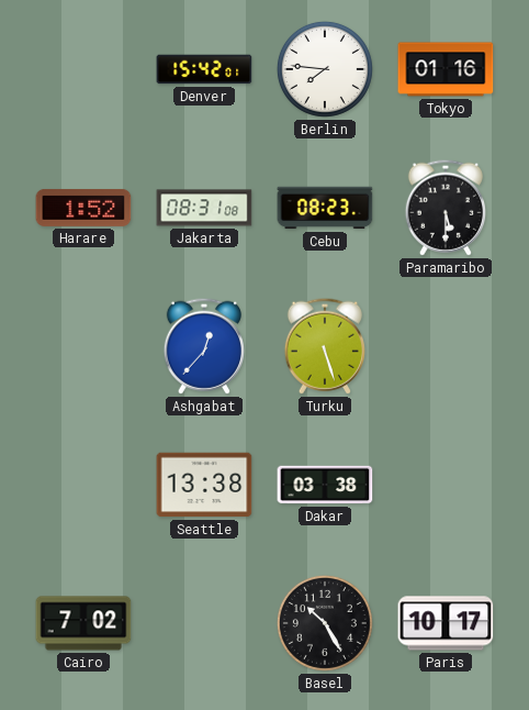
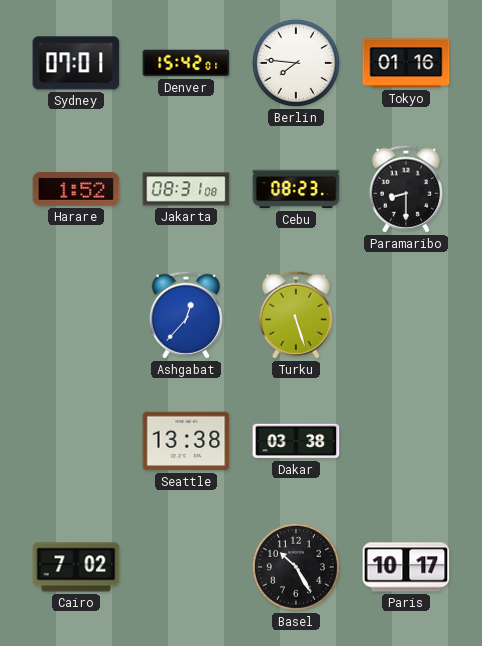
Sydney: none -> 07:01 (76, 63)
Paramaribo: 5:30 -> 8:30 (406, 189)
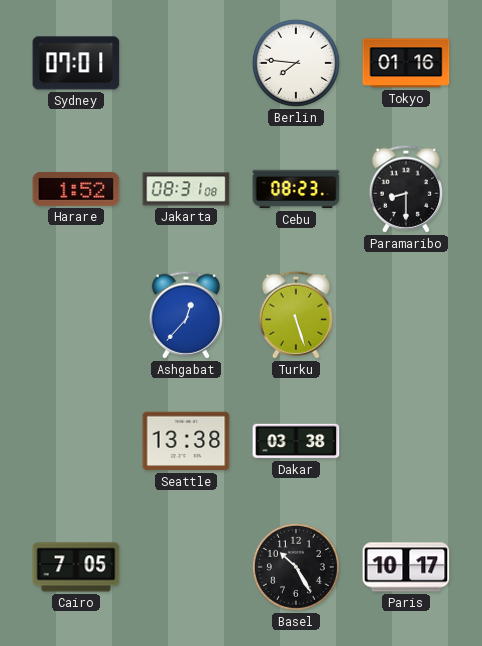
Denver: 15:42 -> none (186, 63)
Cairo: 7:02 -> 7:05 (76, 567)
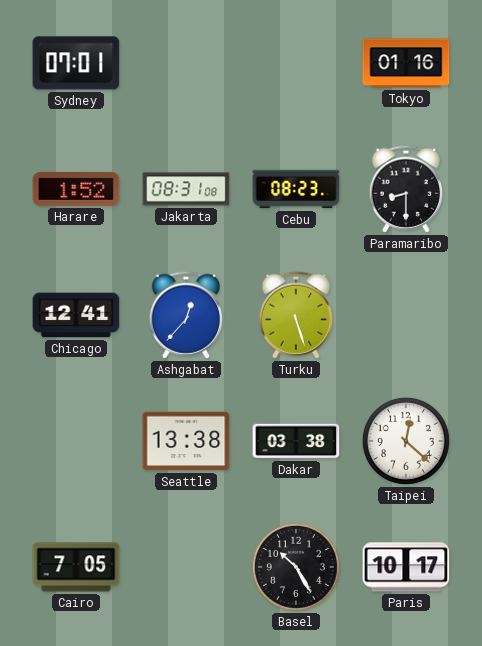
Berlin: 7:46 -> none (296, 63)
Chicago: none -> 12:41 (76, 315)
Taipei: none -> 12:22 (406, 441)
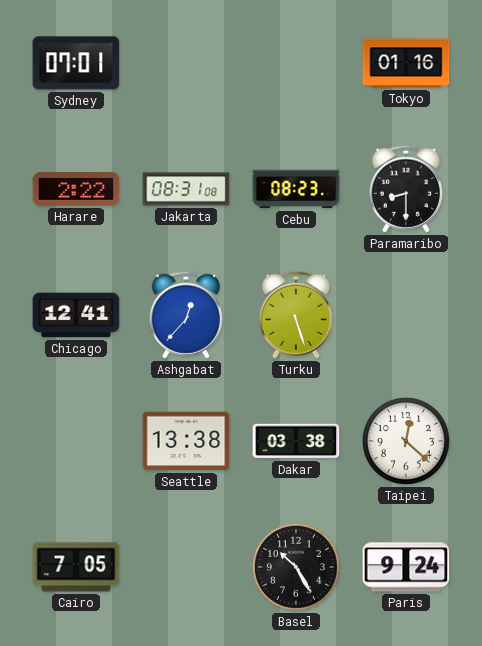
Harare: 1:52 -> 2:22 (76, 189)
Paris: 10:17 -> 9:24 (406, 567)
